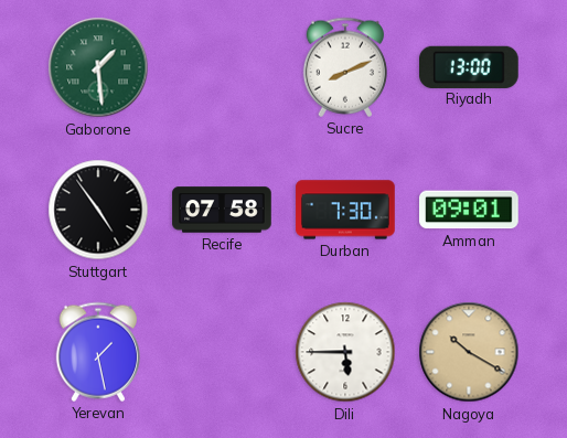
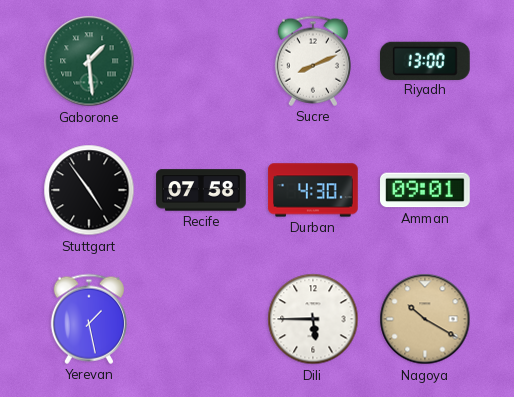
Durban: 7:30 -> 4:30 (313, 190)
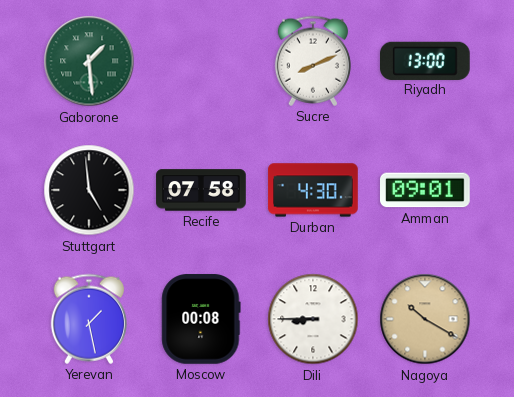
Stuttgart: 4:54 -> 4:59 (89, 190)
Moscow: none -> 00:08 (201, 319)
Dili: 5:45 -> 8:45 (313, 319)
